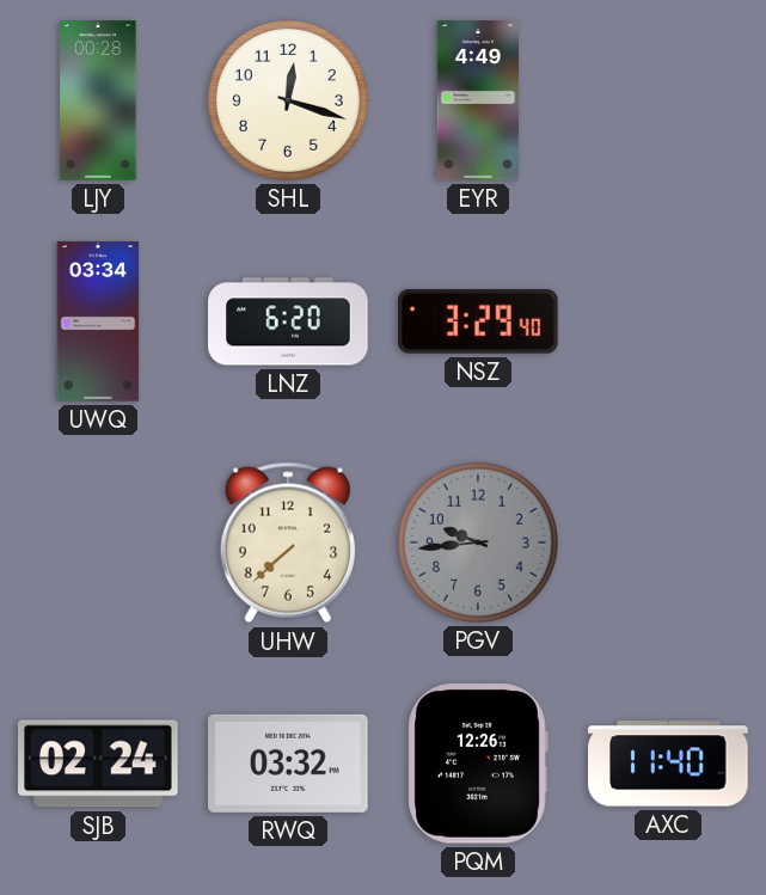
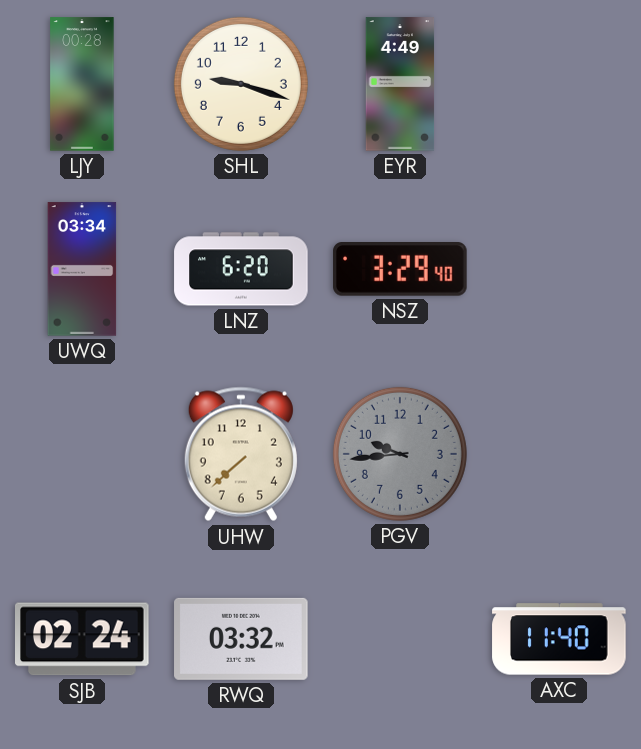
SHL: 12:18 -> 9:18 (241, 84)
PQM: 12:26 -> none (478, 764)
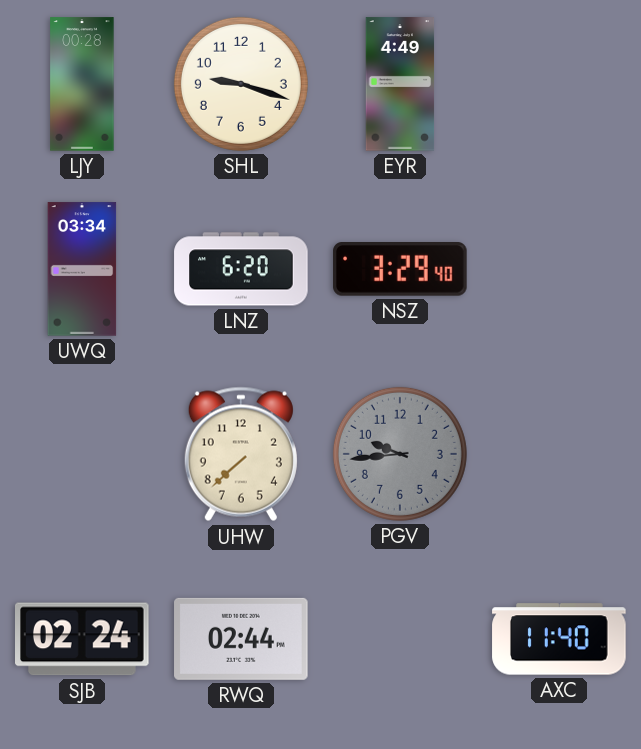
RWQ: 03:32 -> 02:44 (241, 639)
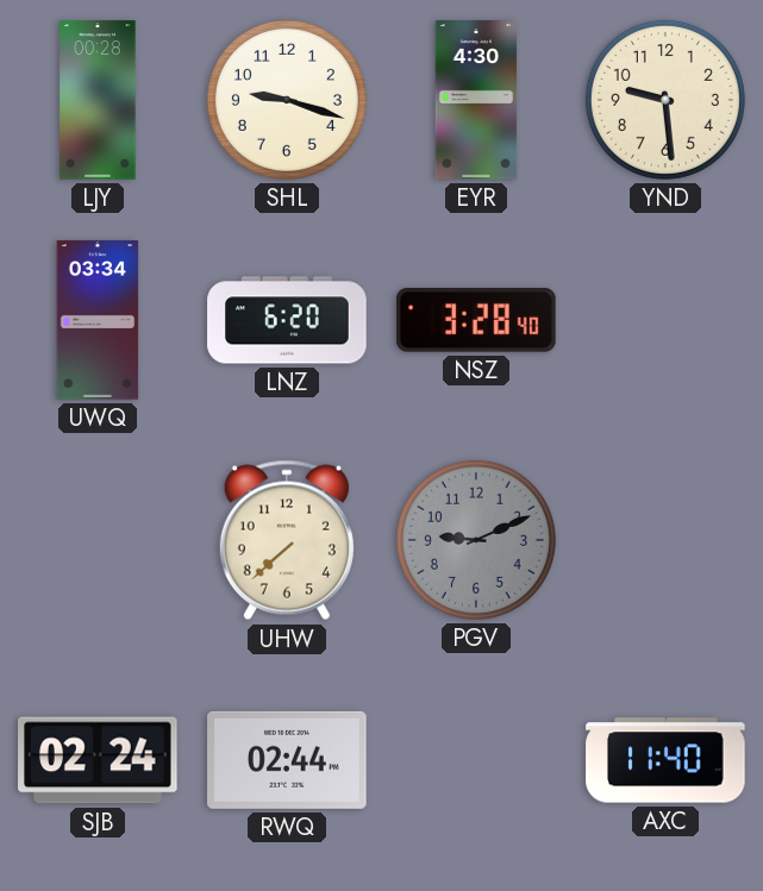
EYR: 4:49 -> 4:30 (476, 100)
YND: none -> 9:29 (665, 100)
NSZ: 3:29 -> 3:28 (476, 321)
PGV: 9:44 -> 9:11 (476, 540)
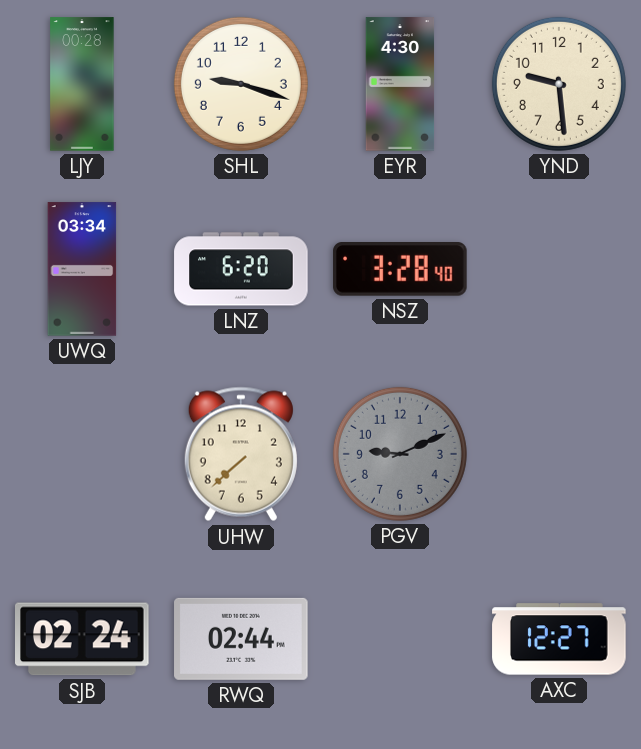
AXC: 11:40 -> 12:27 (559, 639)
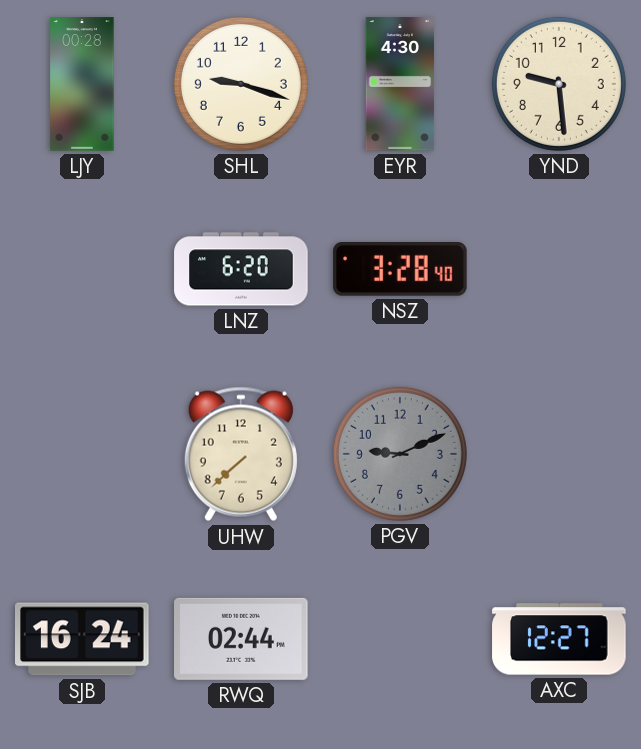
UWQ: 03:34 -> none (82, 269)
SJB: 02:24 -> 16:24 (83, 639)
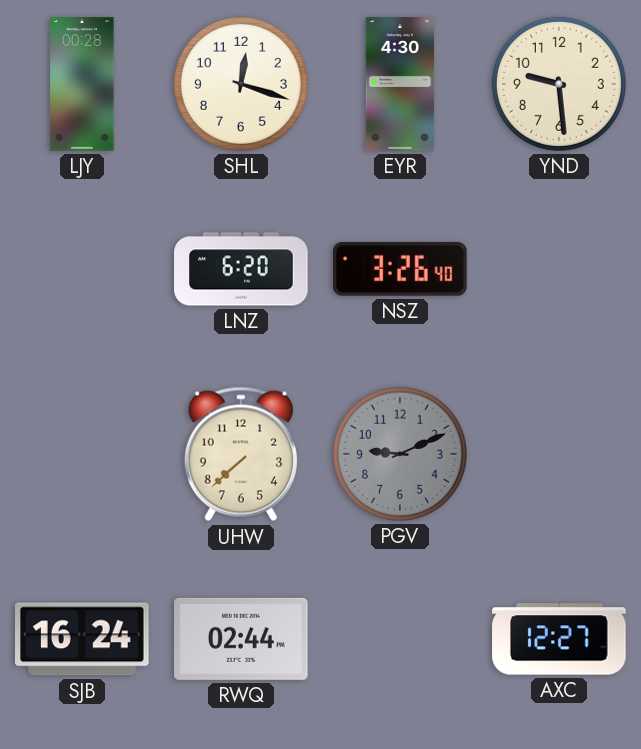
SHL: 9:18 -> 12:18 (241, 84)
NSZ: 3:28 -> 3:26 (400, 270)
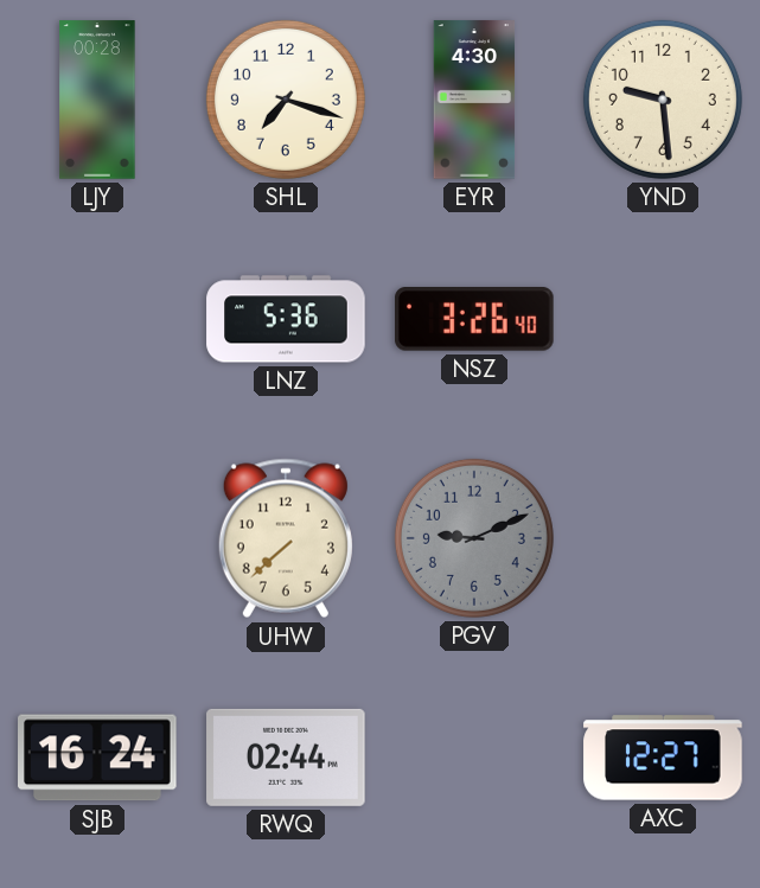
SHL: 12:18 -> 7:18 (286, 100)
LNZ: 6:20 -> 5:36 (286, 319)
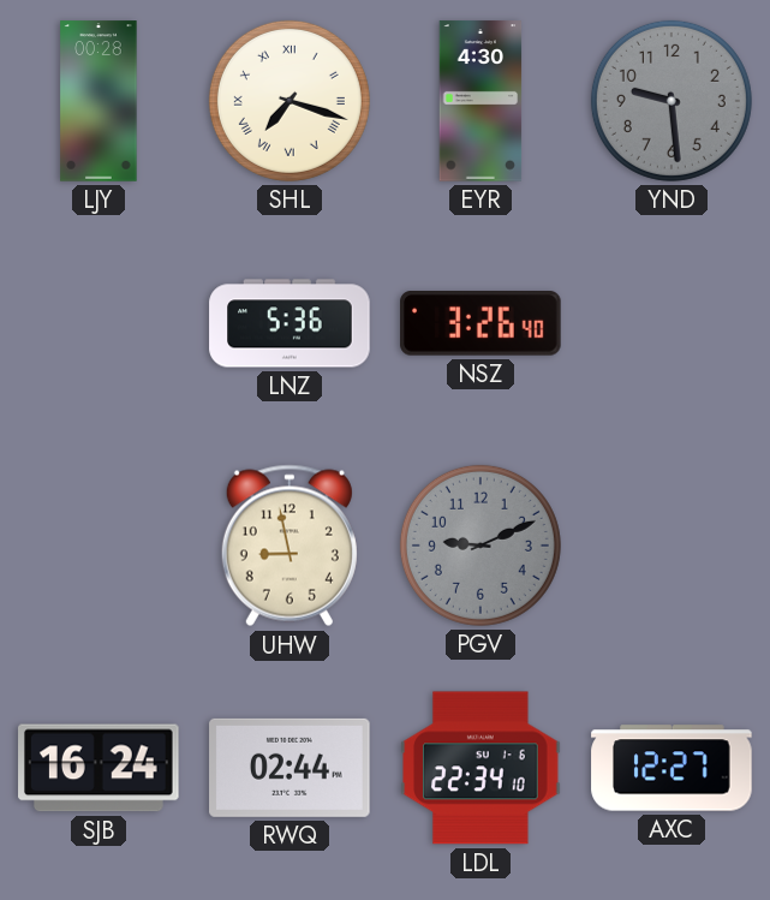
SHL numerals: Arabic -> Roman (290, 101)
YND dial: cream -> grey (671, 101)
UHW: 7:38 -> 8:58 (290, 546)
LDL: none -> 22:34 (480, 768)
